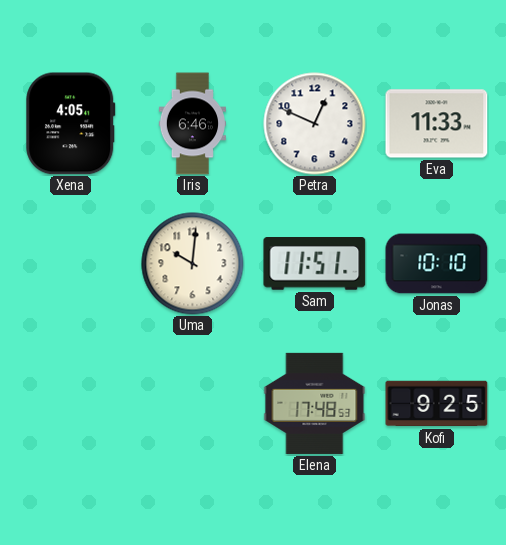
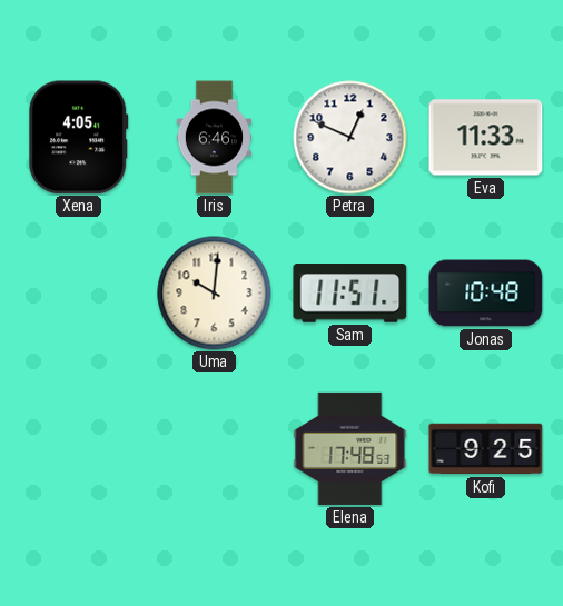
Jonas: 10:10 -> 10:48 (486, 294)
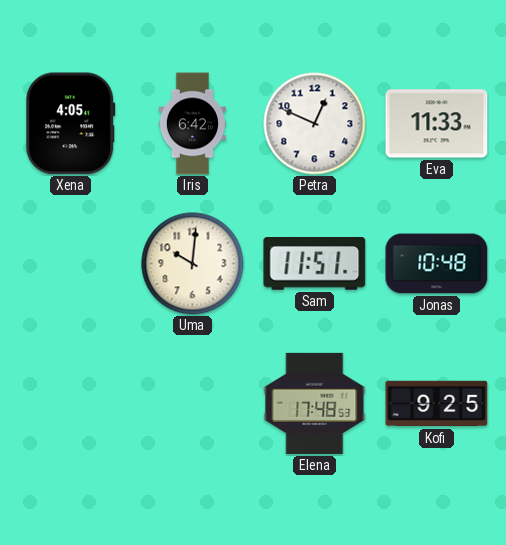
Iris: 6:46 -> 6:42 (193, 124)
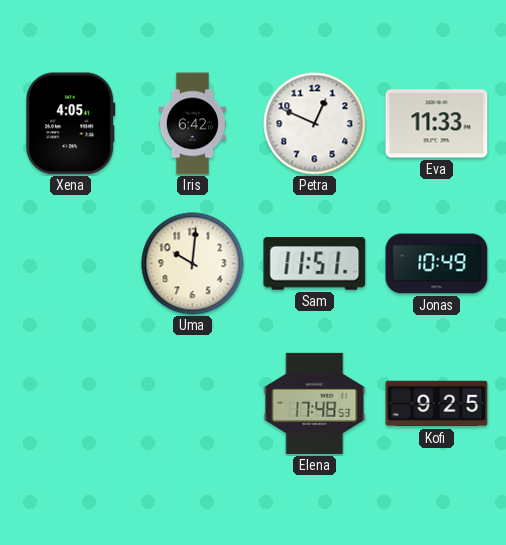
Jonas: 10:48 -> 10:49 (437, 264)
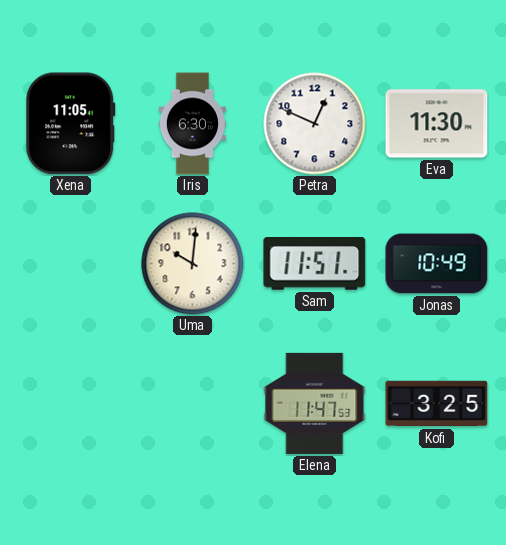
Xena: 4:05 -> 11:05 (71, 124)
Iris: 6:42 -> 6:30 (193, 124)
Eva: 11:33 -> 11:30 (437, 124)
Elena: 17:48 -> 11:47 (315, 403)
Kofi: 9:25 -> 3:25 (437, 404)
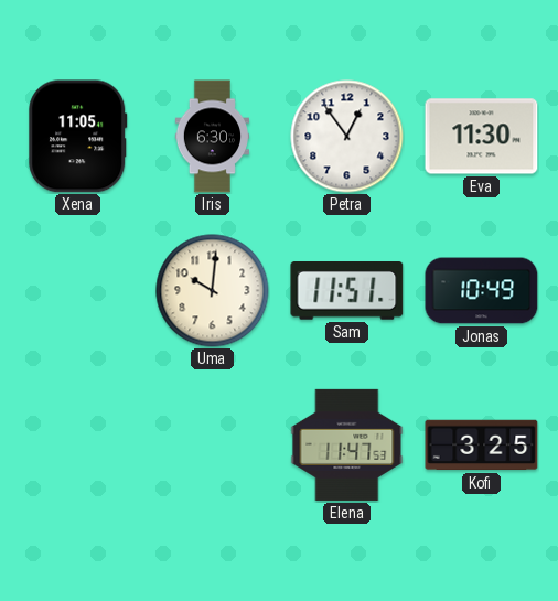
Petra: 12:49 -> 12:54 (347, 137)
